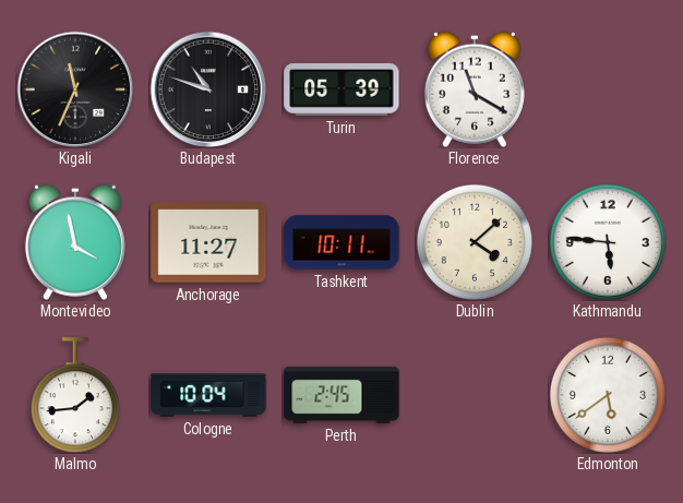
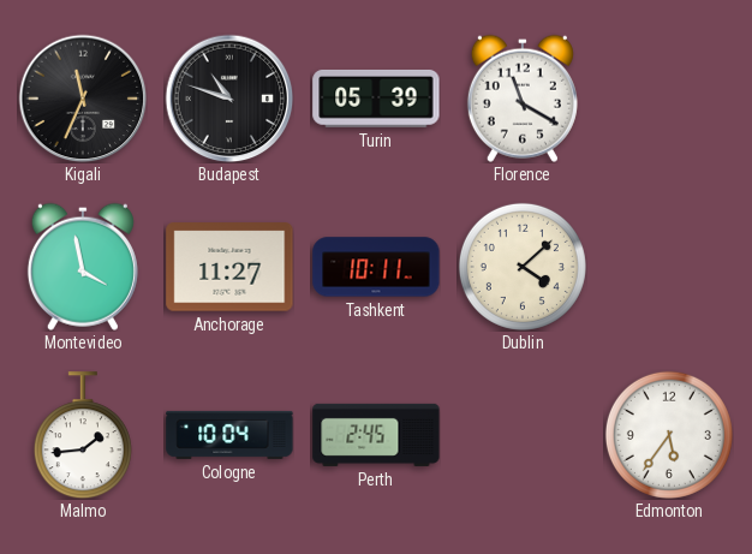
Kathmandu: 5:46 -> none (608, 242)
Edmonton: 5:39 -> 5:36 (669, 435)
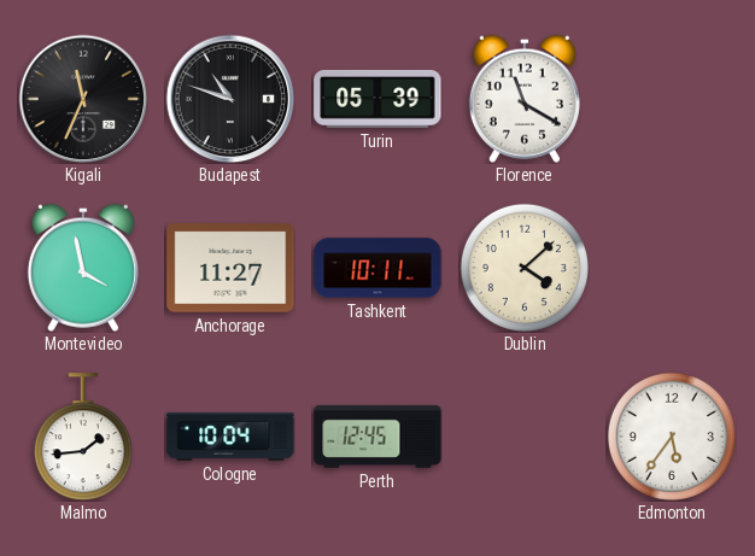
Perth: 2:45 -> 12:45 (377, 437)
